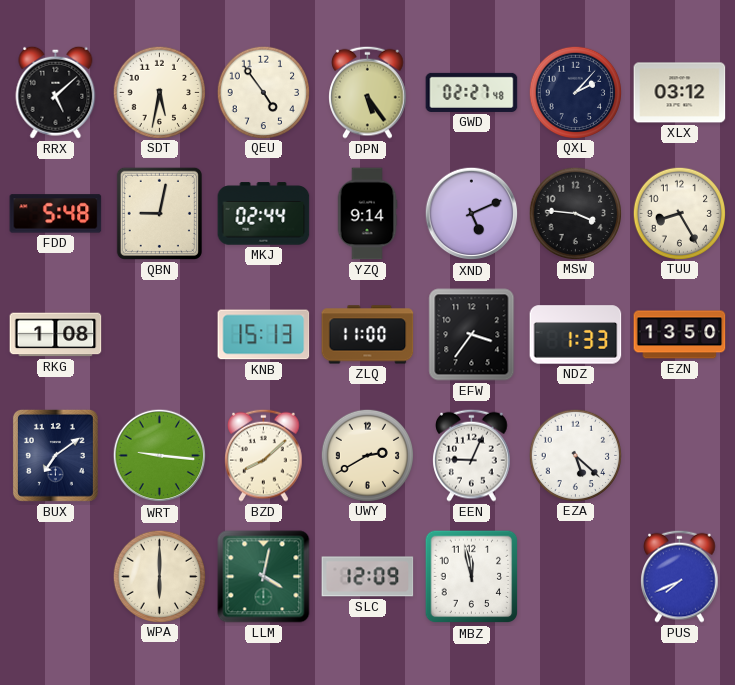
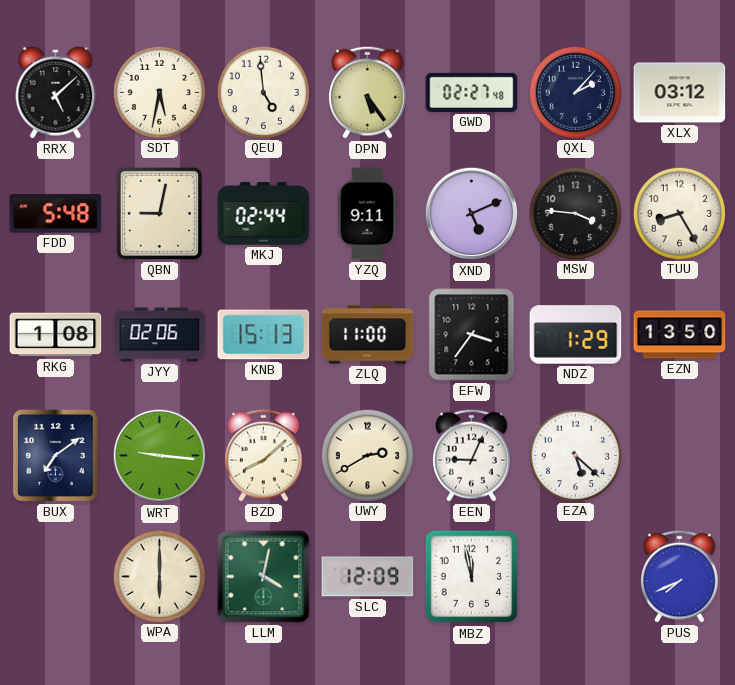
QEU: 4:54 -> 4:59 (263, 92)
YZQ: 9:14 -> 9:11 (367, 214)
JYY: none -> 02:06 (160, 335)
NDZ: 1:33 -> 1:29 (576, 335)
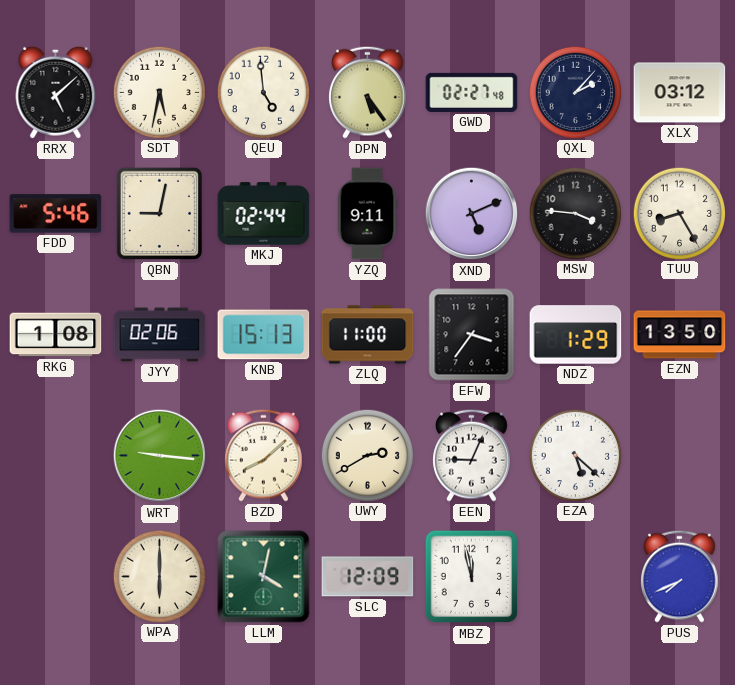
FDD: 5:48 -> 5:46 (56, 214)
BUX: 7:09 -> none (55, 455)
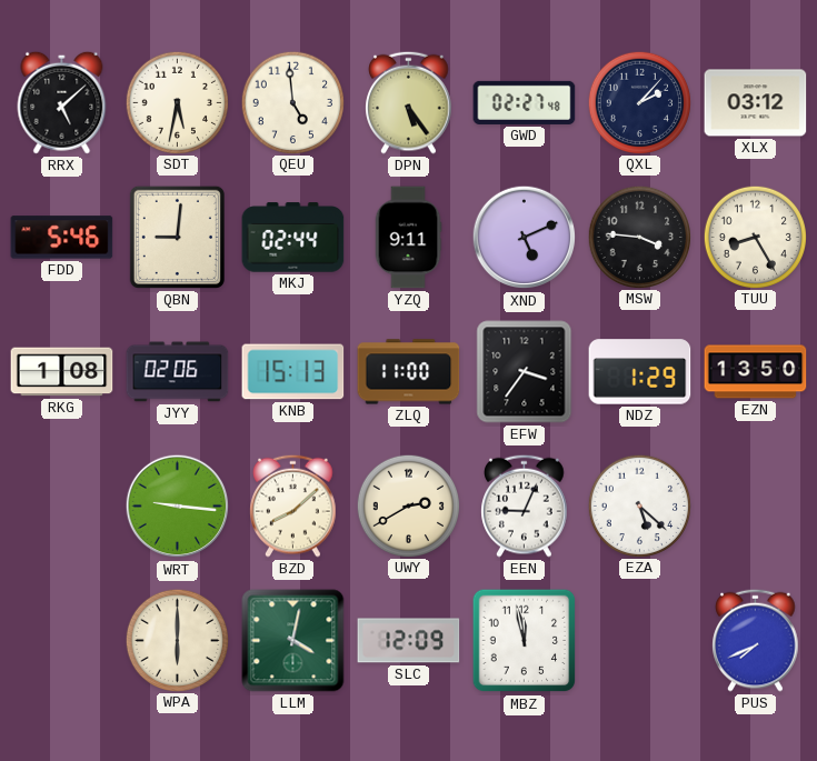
QBN: 9:02 -> 9:01 (177, 237)
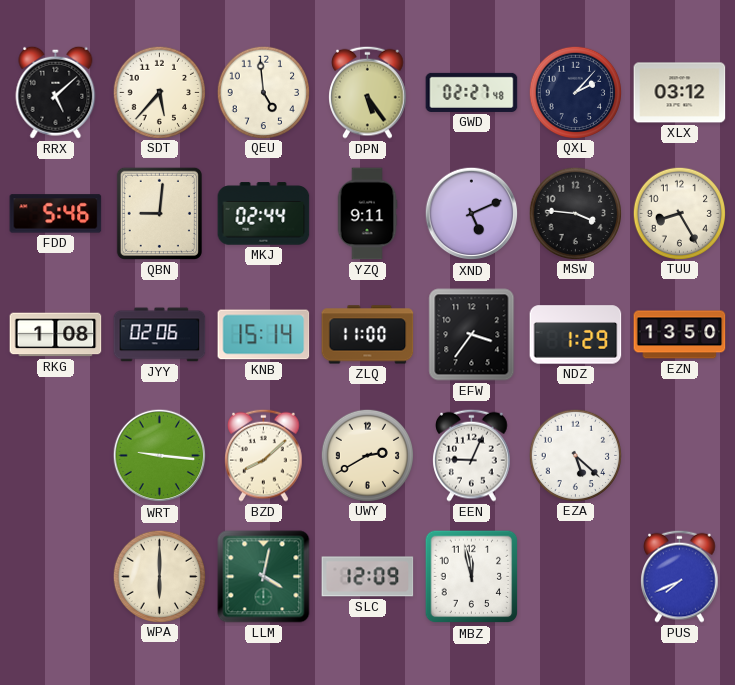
SDT: 5:32 -> 5:37 (159, 92)
KNB: 15:13 -> 15:14 (264, 335)
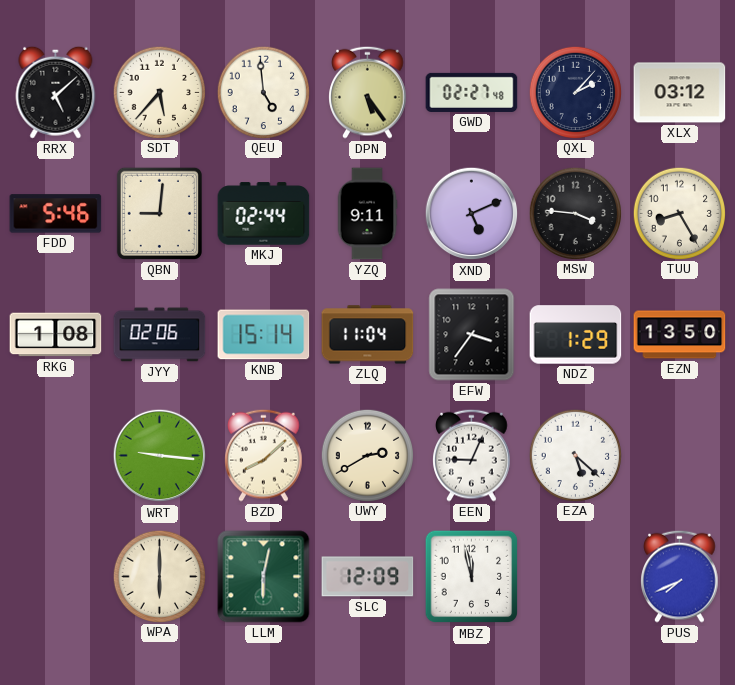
ZLQ: 11:00 -> 11:04 (368, 335)
LLM: 4:02 -> 6:02 (264, 577)
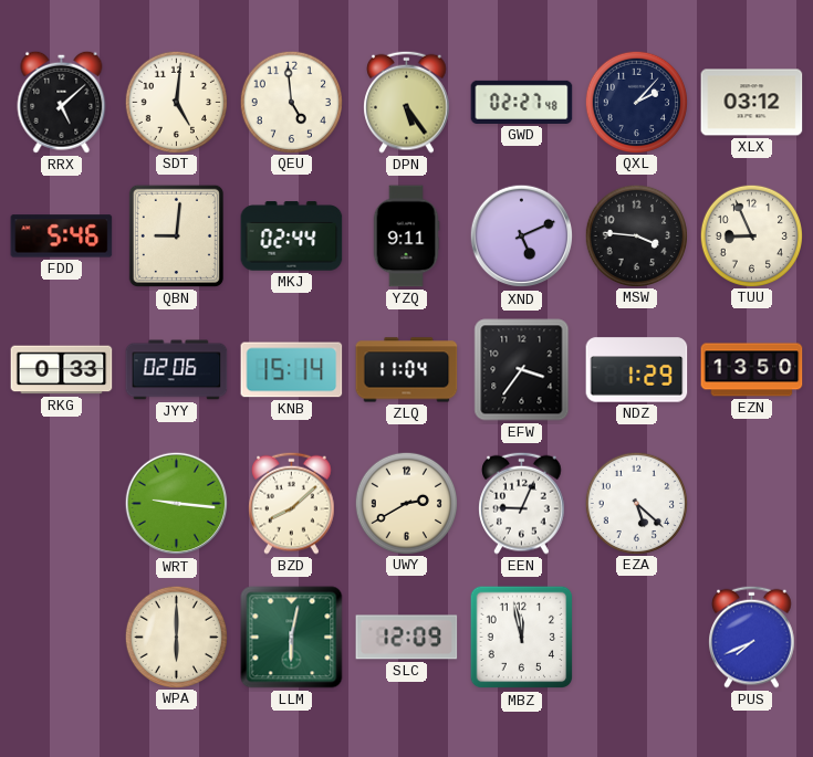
SDT: 5:37 -> 5:01 (176, 102)
TUU: 8:25 -> 8:56 (751, 235)
RKG: 1:08 -> 0:33 (62, 370)
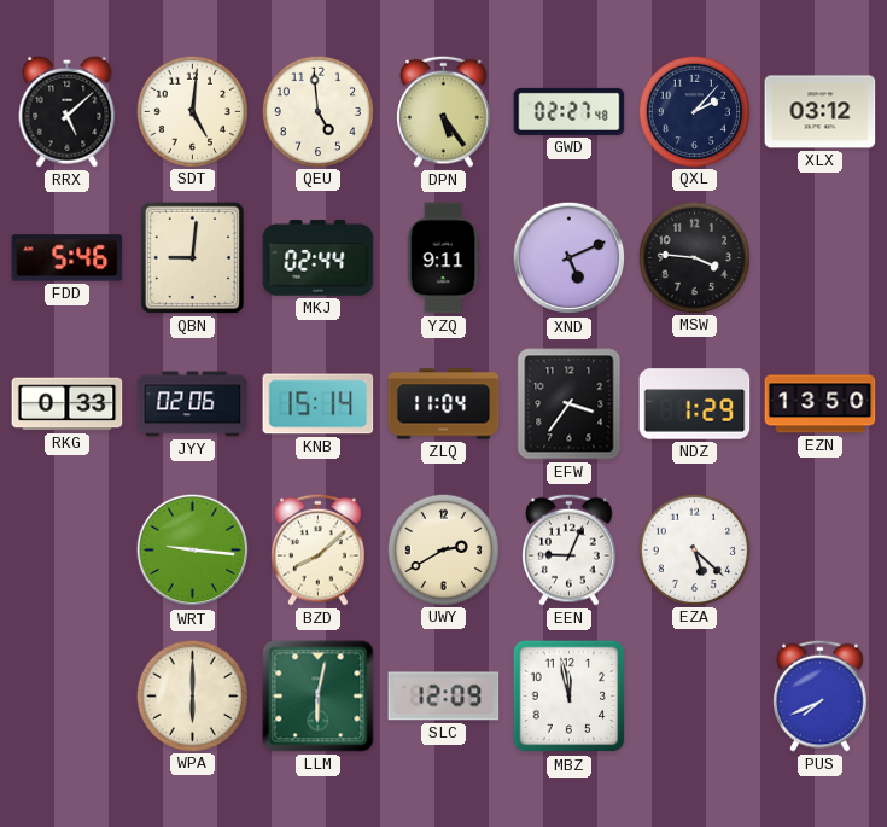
TUU: 8:56 -> none (751, 235)
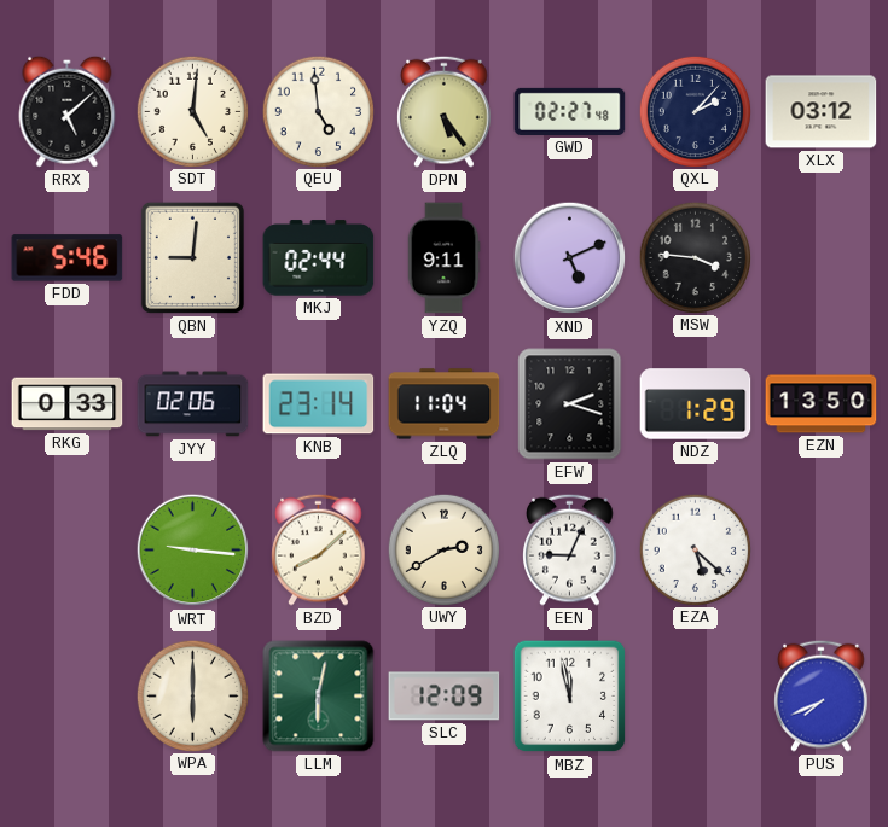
KNB: 15:14 -> 23:14 (319, 404)
EFW: 3:36 -> 2:18 (570, 404)
